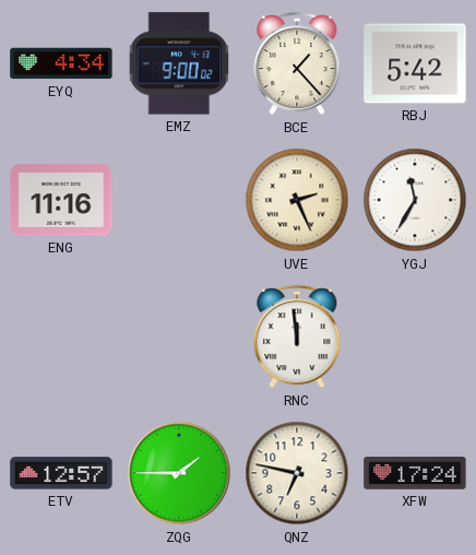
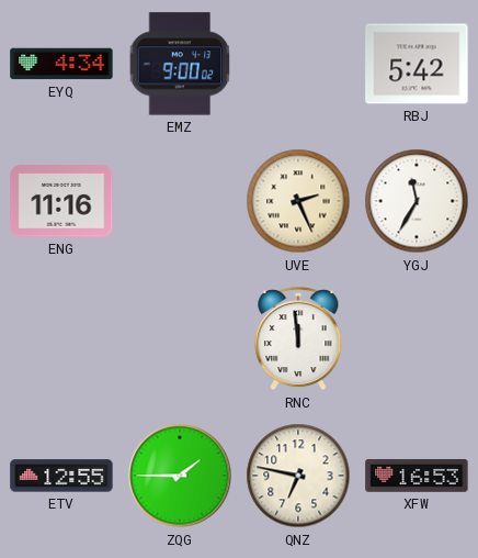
BCE: 1:23 -> none (297, 64)
ETV: 12:57 -> 12:55 (61, 476)
XFW: 17:24 -> 16:53 (417, 476)
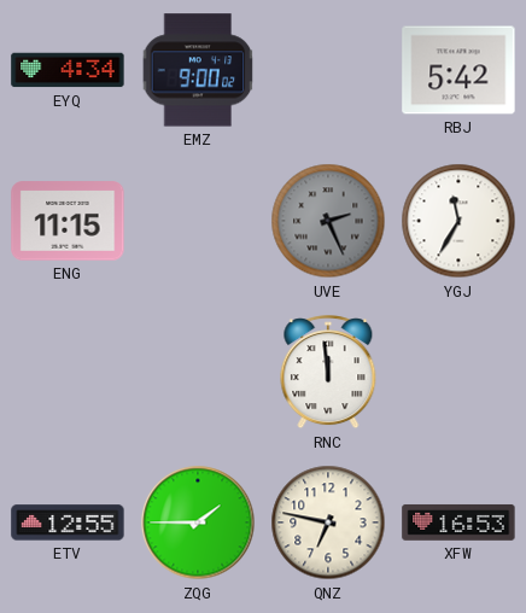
ENG: 11:16 -> 11:15 (68, 221)
UVE dial: cream -> grey (328, 221)
